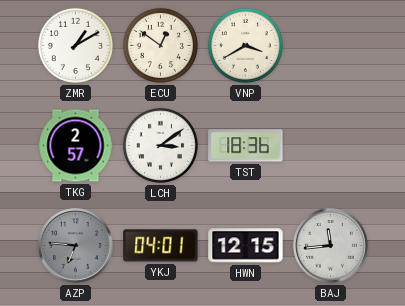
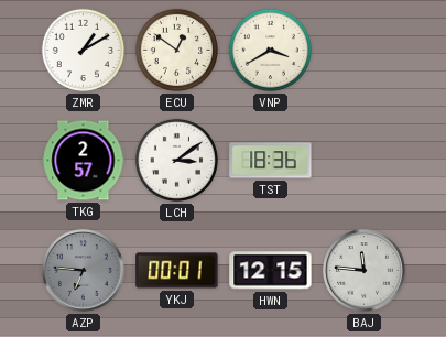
YKJ: 04:01 -> 00:01 (177, 271)
BAJ: 11:44 -> 11:46 (365, 271)
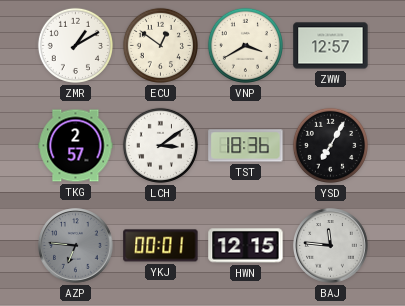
ZWW: none -> 12:57 (331, 46)
YSD: none -> 7:05 (330, 145)
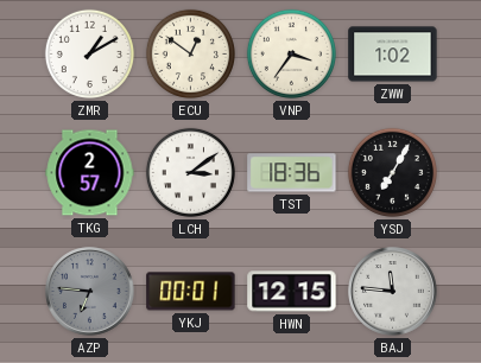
VNP: 3:40 -> 3:36 (291, 53)
ZWW: 12:57 -> 1:02 (393, 55)
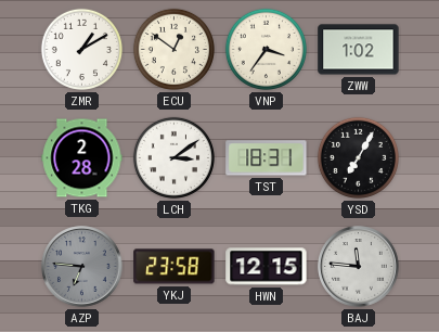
TKG: 2:57 -> 2:28 (82, 158)
TST: 18:36 -> 18:31 (267, 158)
YKJ: 00:01 -> 23:58 (175, 267)
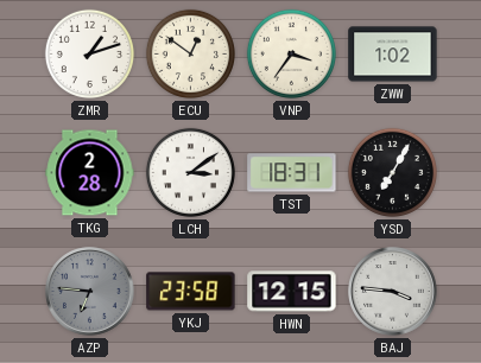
ZMR: 1:10 -> 1:12 (89, 53)
BAJ: 11:46 -> 3:46 (393, 292)
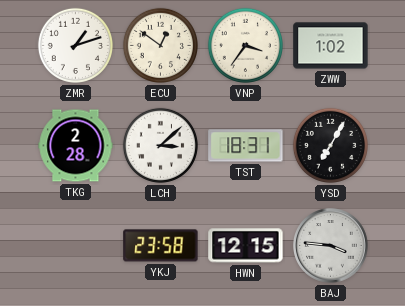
LCH: 3:09 -> 3:08 (160, 145)
AZP: 6:46 -> none (90, 292)
